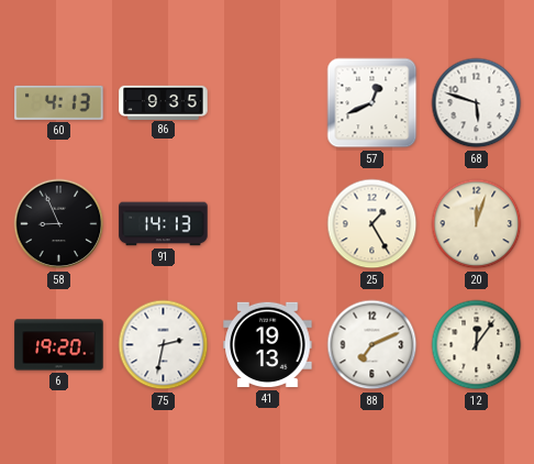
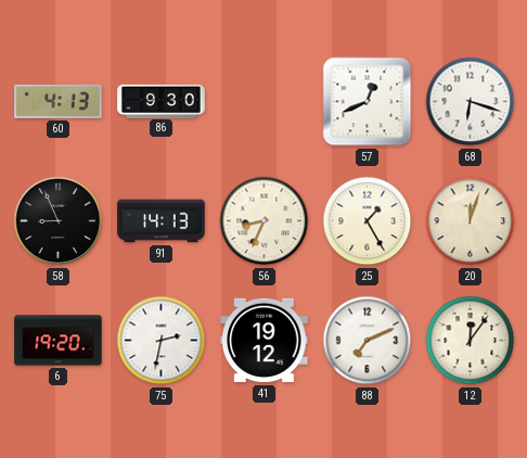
86: 9:35 -> 9:30 (162, 101)
68: 5:48 -> 6:18 (471, 102)
56: none -> 8:34 (265, 221)
41: 19:13 -> 19:12 (265, 341)
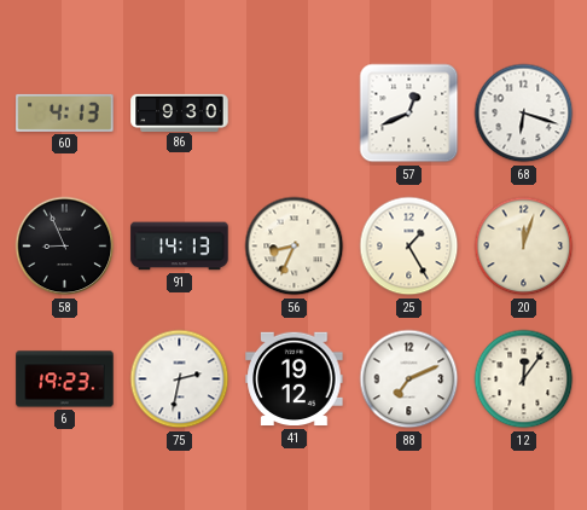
6: 19:20 -> 19:23 (65, 379)
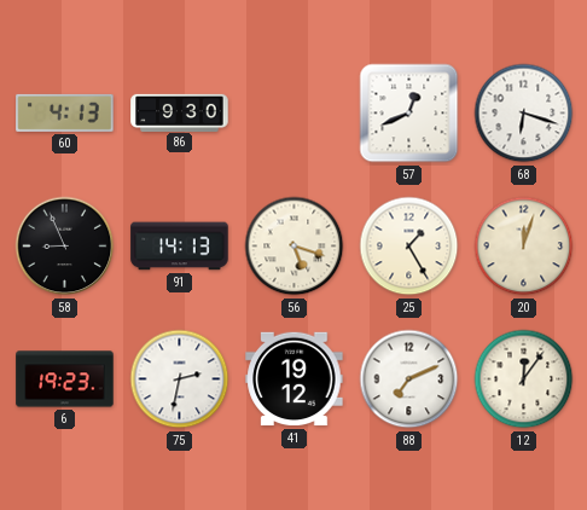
56: 8:34 -> 5:18 (295, 247)
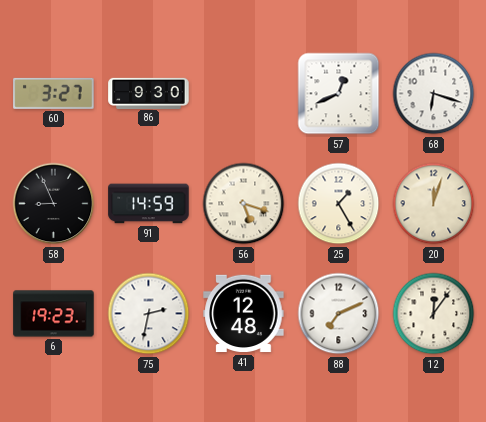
60: 4:13 -> 3:27 (54, 93)
91: 14:13 -> 14:59 (149, 204)
41: 19:12 -> 12:48 (244, 314)
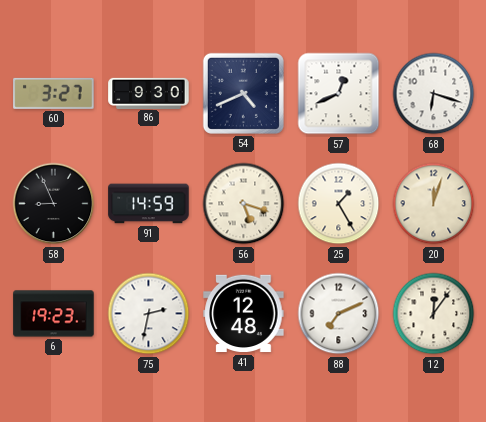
54: none -> 4:41 (243, 93)
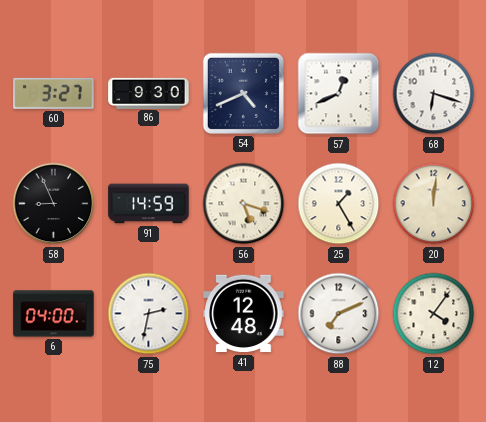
20: 12:03 -> 12:01 (434, 204)
6: 19:23 -> 04:00 (54, 314)
12: 12:06 -> 4:06 (434, 314)
